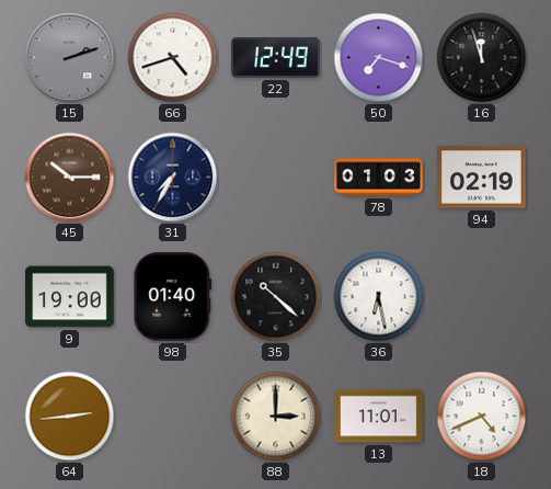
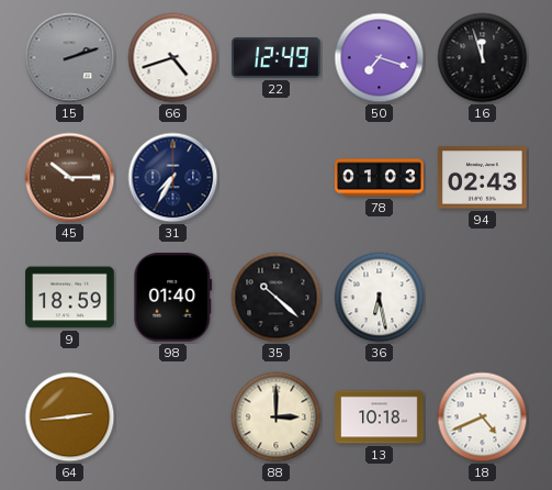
94: 02:19 -> 02:43 (483, 178)
9: 19:00 -> 18:59 (70, 298)
13: 11:01 -> 10:18 (380, 417)
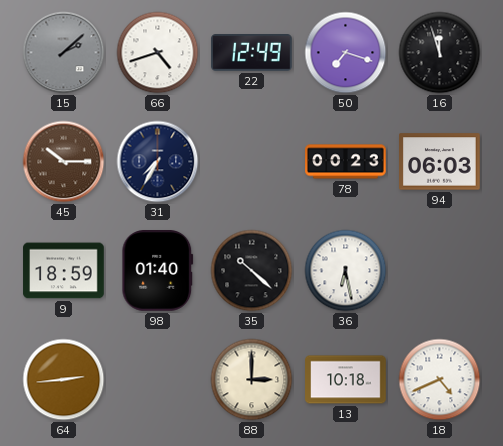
15: 2:12 -> 2:08 (64, 53)
78: 01:03 -> 00:23 (346, 162)
94: 02:43 -> 06:03 (440, 162)
